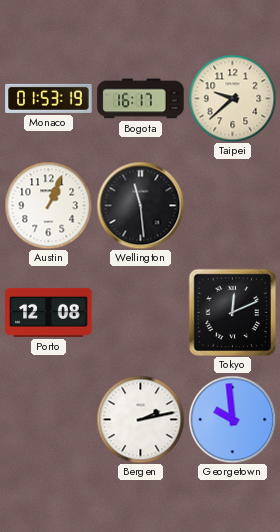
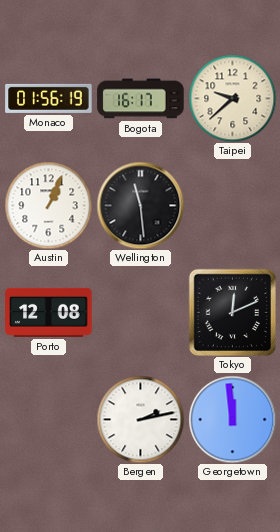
Monaco: 01:53 -> 01:56 (49, 98)
Georgetown: 9:59 -> 11:59 (232, 419)
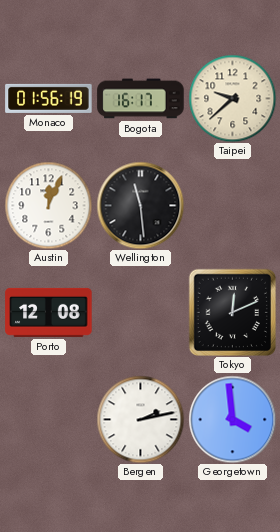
Austin: 1:04 -> 12:04 (48, 205)
Georgetown: 11:59 -> 3:59 (232, 419)
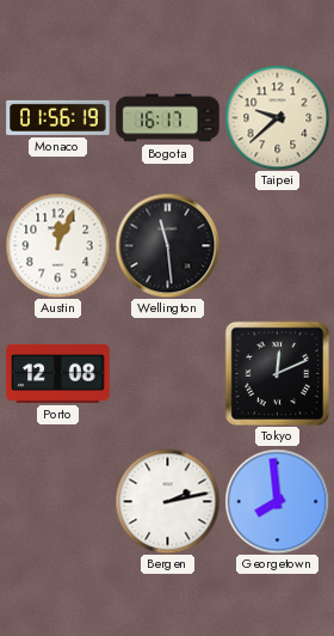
Georgetown: 3:59 -> 7:59 (277, 501)
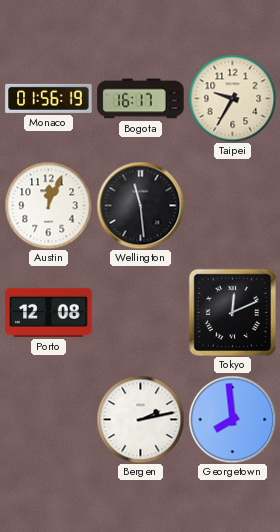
Taipei: 9:38 -> 9:35 (232, 98)
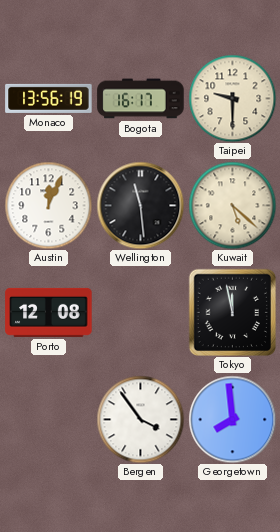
Monaco: 01:56 -> 13:56 (49, 98)
Taipei: 9:35 -> 9:30 (232, 98)
Kuwait: none -> 5:22 (232, 205)
Tokyo: 12:11 -> 11:58 (232, 312)
Bergen: 2:13 -> 3:54 (140, 419)
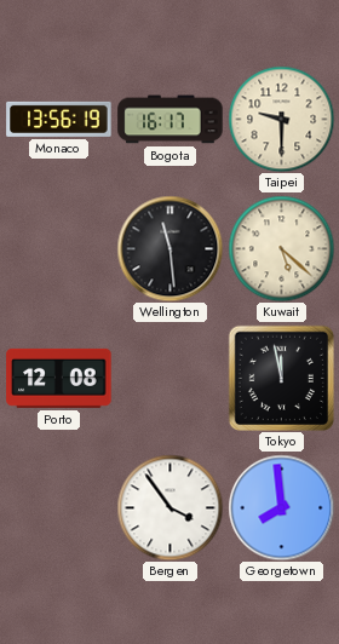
Austin: 12:04 -> none (48, 205)
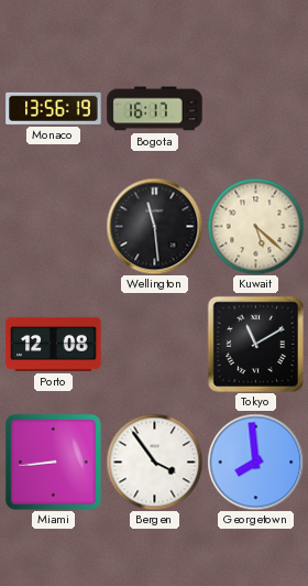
Taipei: 9:30 -> none (281, 119)
Tokyo: 11:58 -> 11:10 (255, 344)
Miami: none -> 8:44 (53, 462)
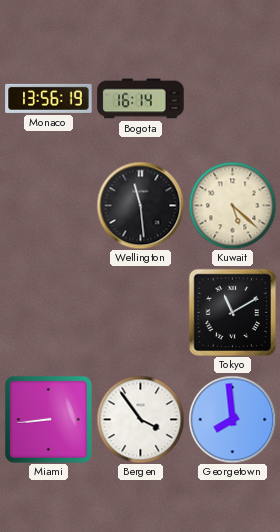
Bogota: 16:17 -> 16:14 (141, 99)
Porto: 12:08 -> none (54, 344)
